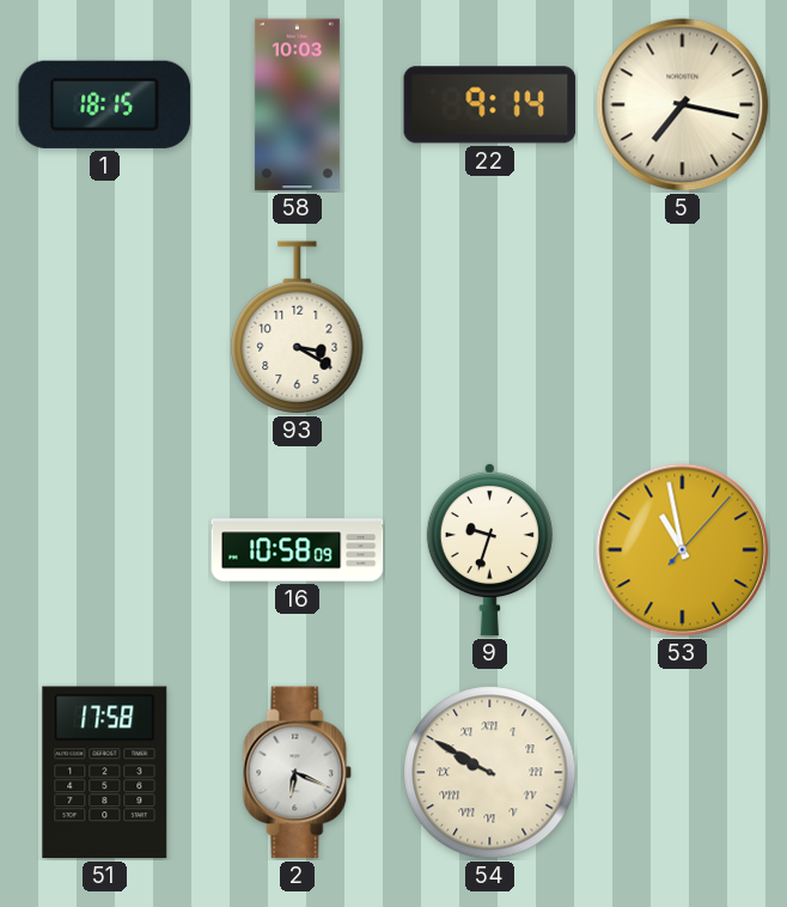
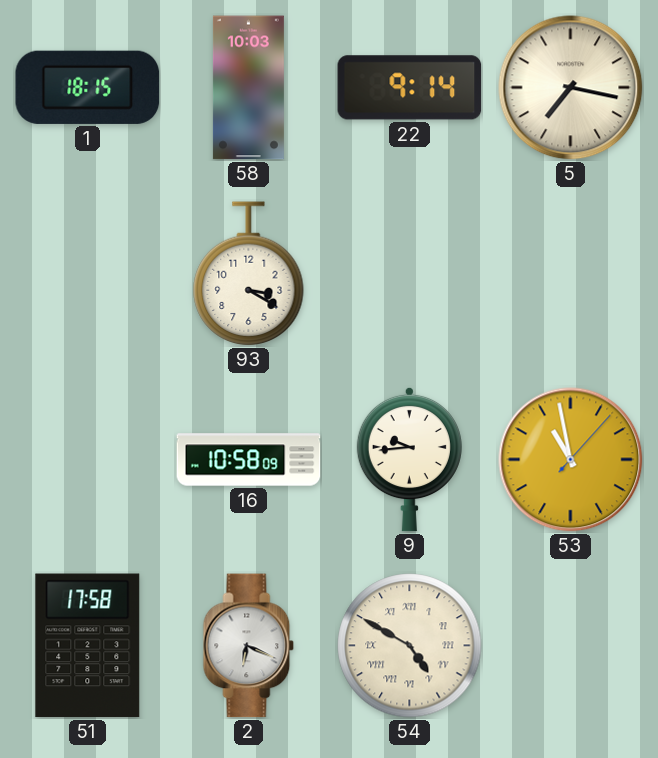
9: 9:33 -> 9:44 (409, 459)
54: 9:50 -> 4:50 (410, 646)
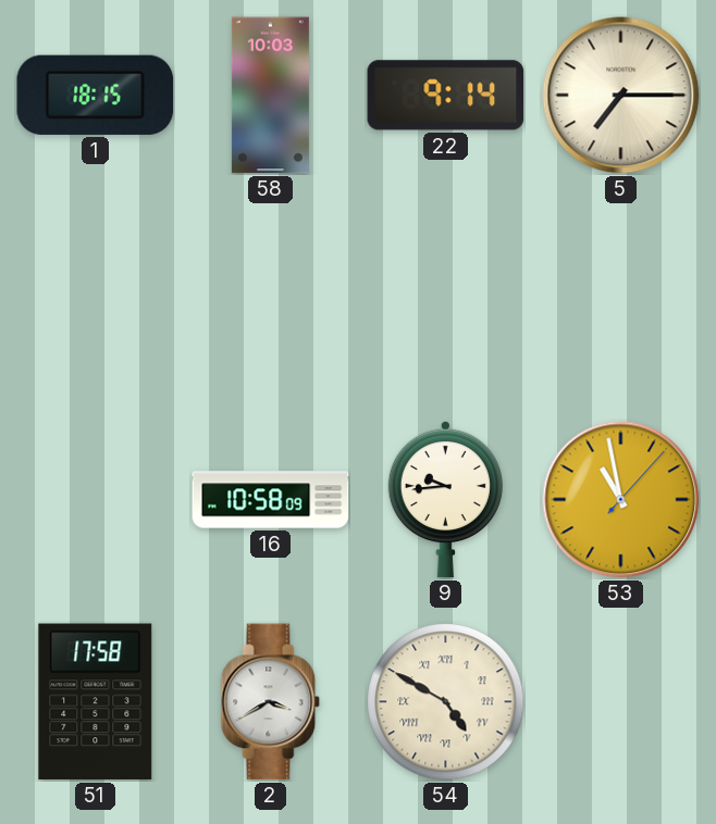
5: 7:17 -> 7:15 (621, 96)
93: 3:20 -> none (249, 274)
2: 6:19 -> 3:40 (271, 702)
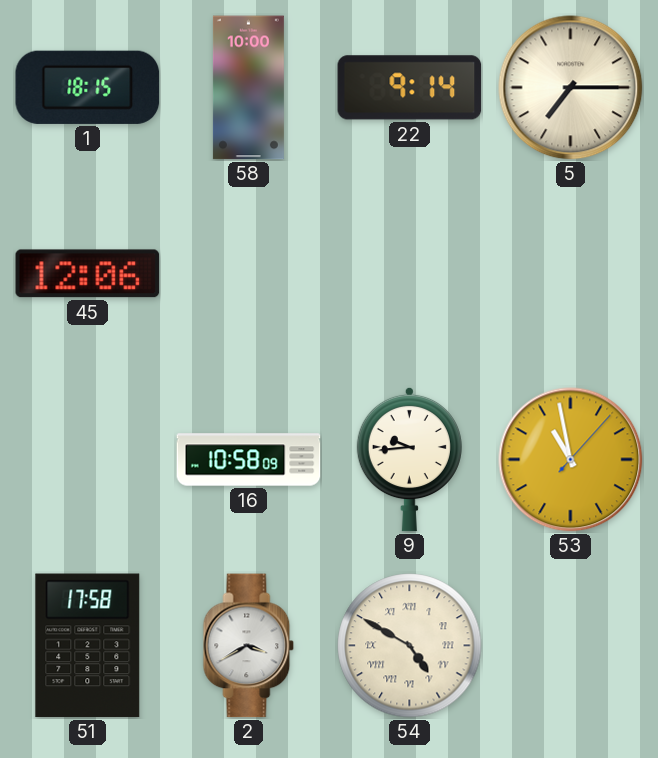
58: 10:03 -> 10:00 (248, 88)
45: none -> 12:06 (88, 274)
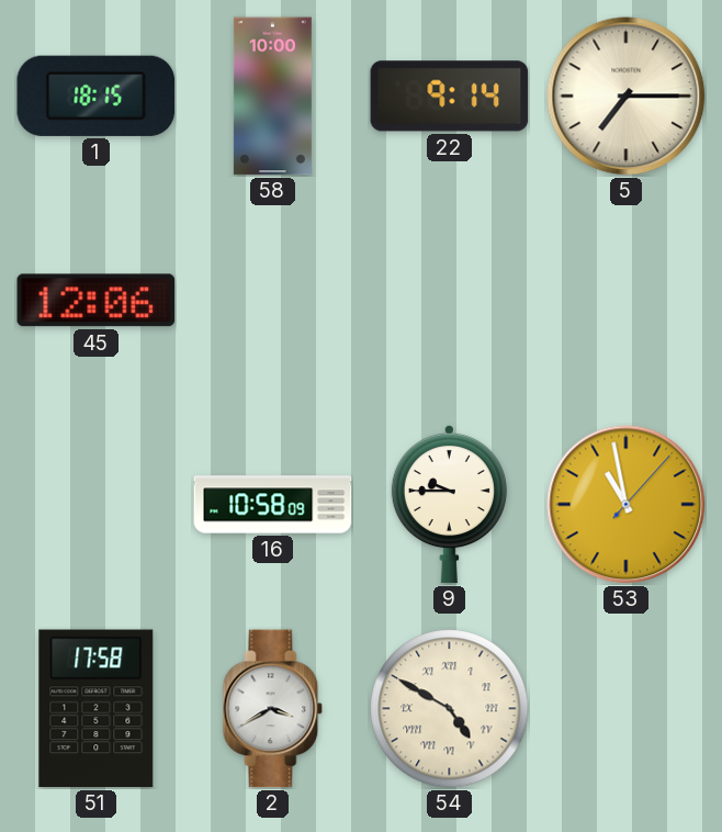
9: 9:44 -> 9:45 (449, 504)
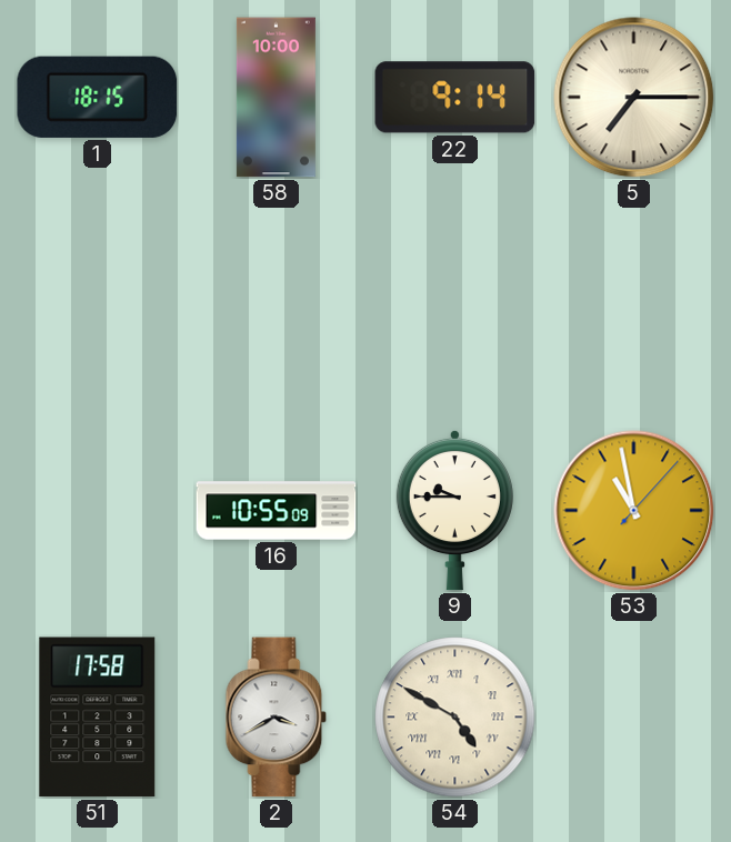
45: 12:06 -> none (97, 301)
16: 10:58 -> 10:55 (277, 511)
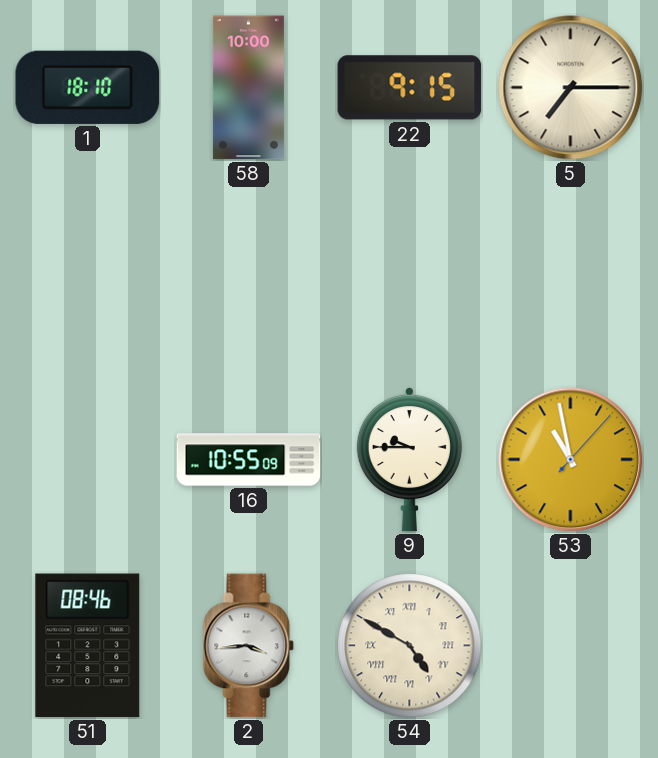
1: 18:15 -> 18:10 (88, 87)
22: 9:14 -> 9:15 (410, 88)
51: 17:58 -> 08:46 (88, 646)
2: 3:40 -> 3:44 (249, 646)
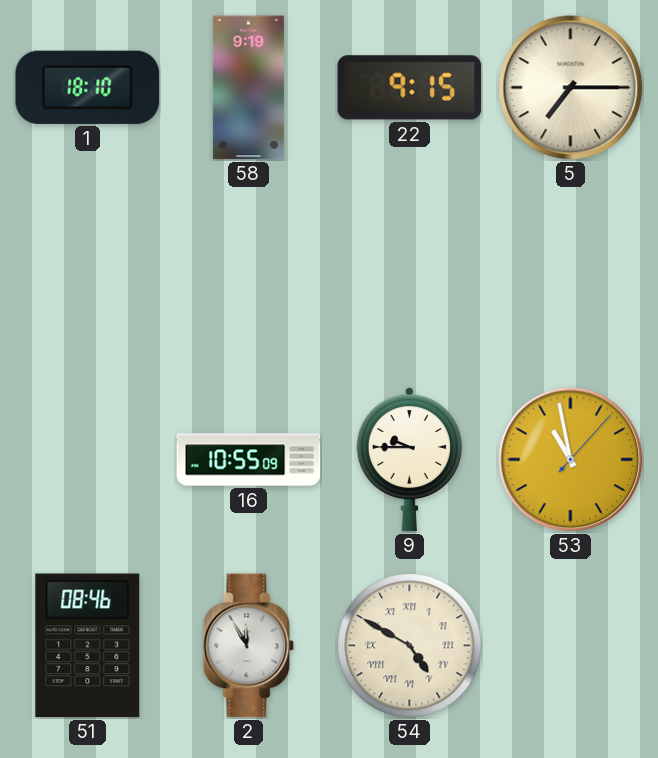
58: 10:00 -> 9:19 (248, 88)
2: 3:44 -> 11:55 (249, 646)
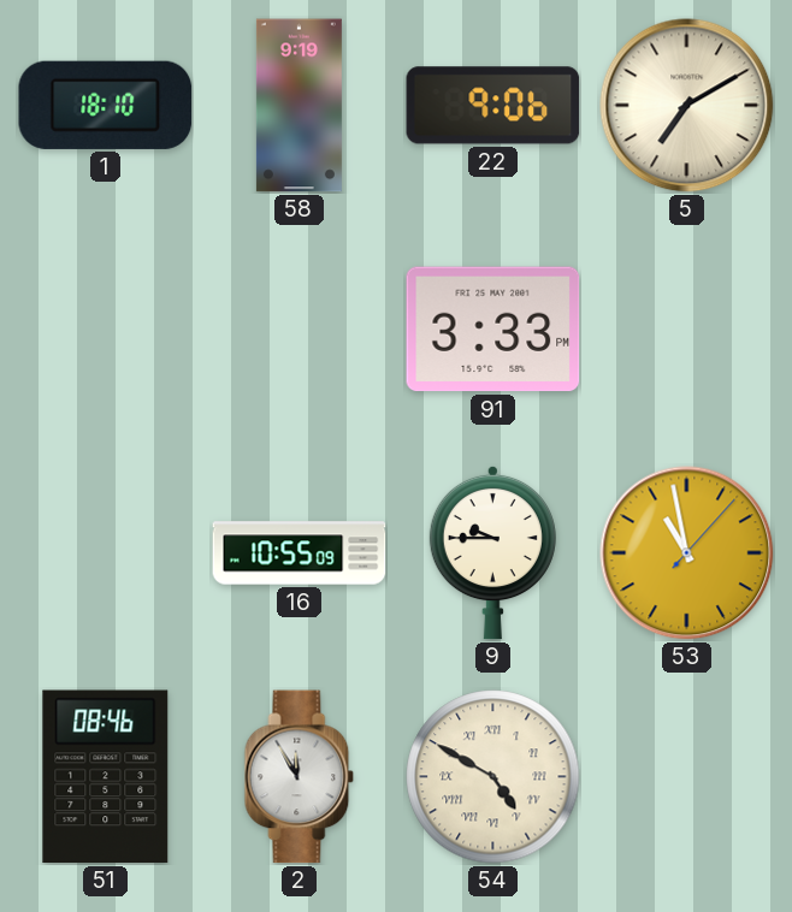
22: 9:15 -> 9:06 (493, 106)
5: 7:15 -> 7:10 (687, 106)
91: none -> 3:33 (493, 330)
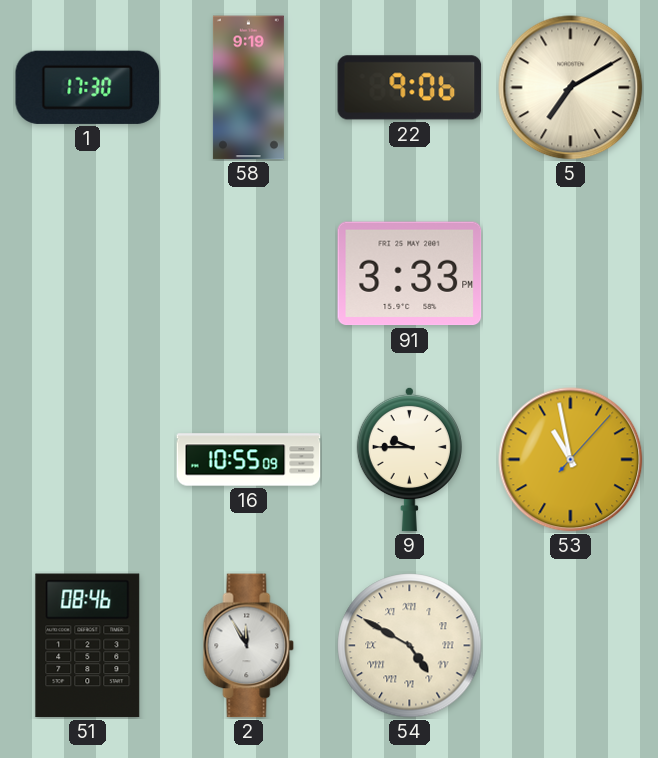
1: 18:10 -> 17:30 (88, 87)
